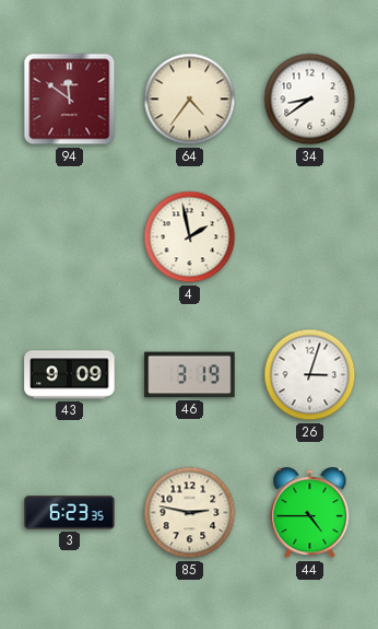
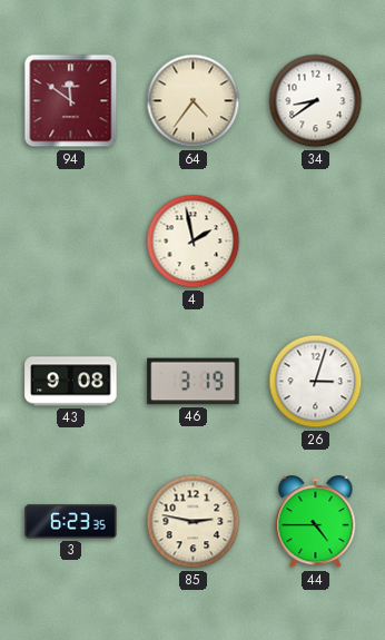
43: 9:09 -> 9:08 (71, 382)
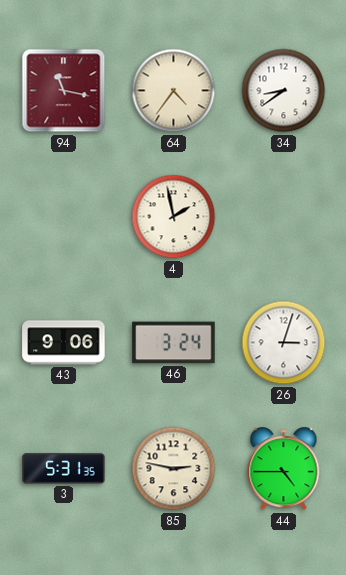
94: 11:51 -> 11:17 (64, 91)
43: 9:08 -> 9:06 (64, 343)
46: 3:19 -> 3:24 (174, 343)
3: 6:23 -> 5:31 (64, 469)
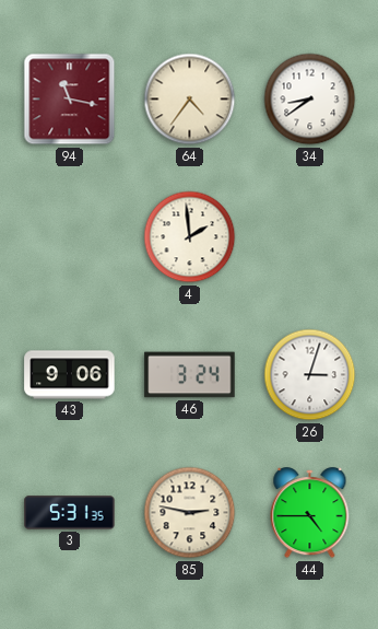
4: 1:58 -> 1:59 (190, 237)
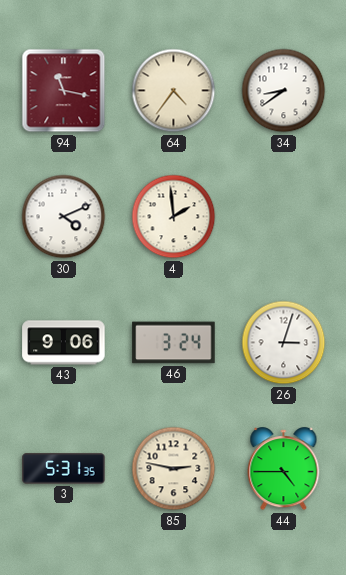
30: none -> 4:11 (64, 217)
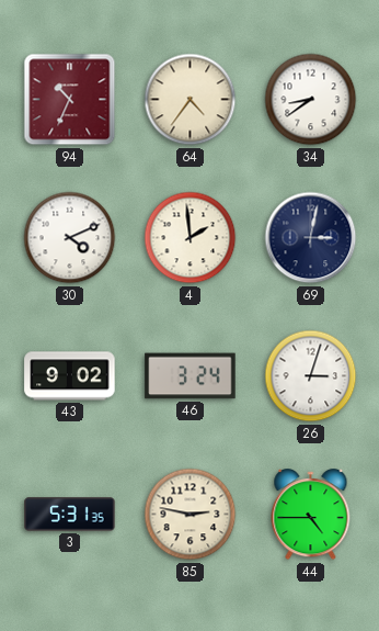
94: 11:17 -> 10:34 (70, 100)
69: none -> 3:02 (311, 238)
43: 9:06 -> 9:02 (70, 376)
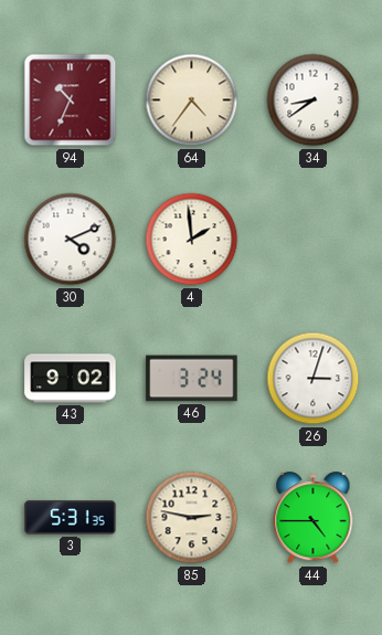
69: 3:02 -> none (311, 238)
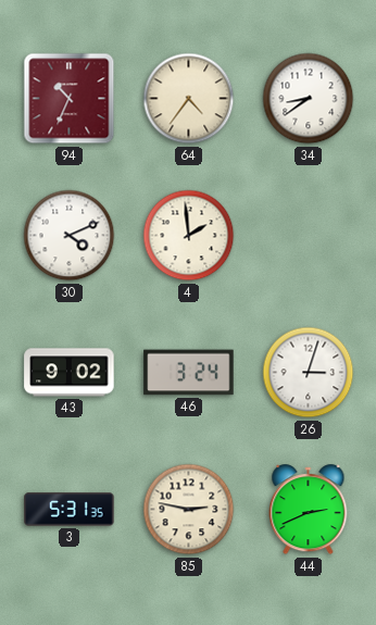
44: 4:45 -> 2:41 (309, 510)
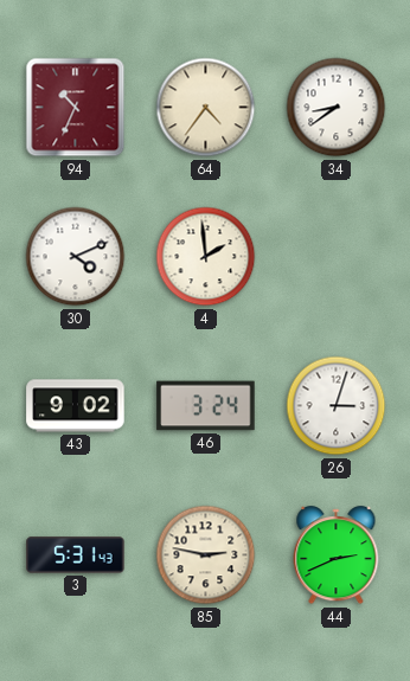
3: 5:31:35 -> 5:31:43 (76, 555)
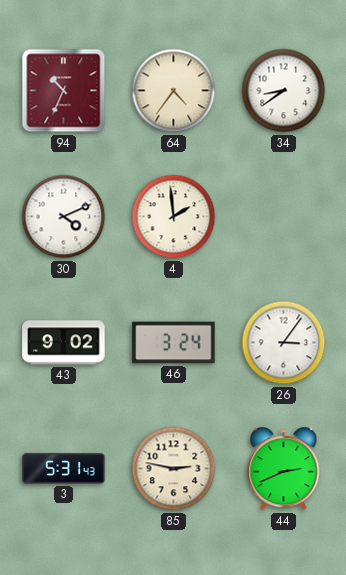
26: 3:03 -> 3:06 (284, 343)
